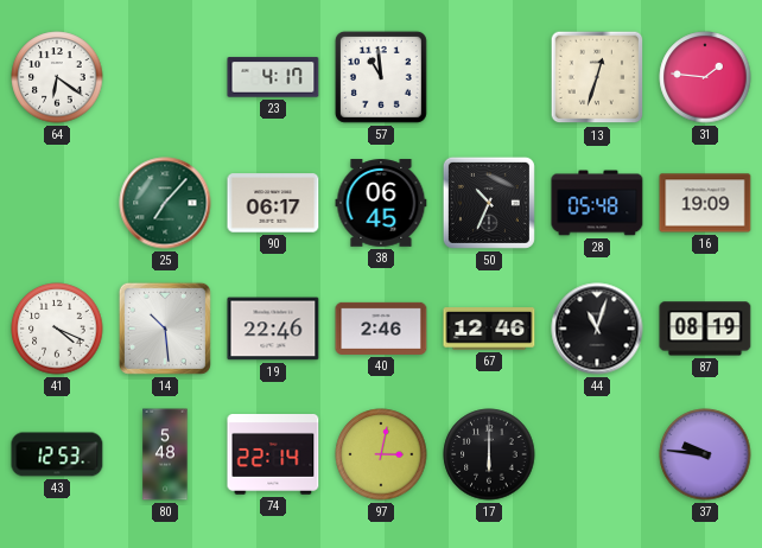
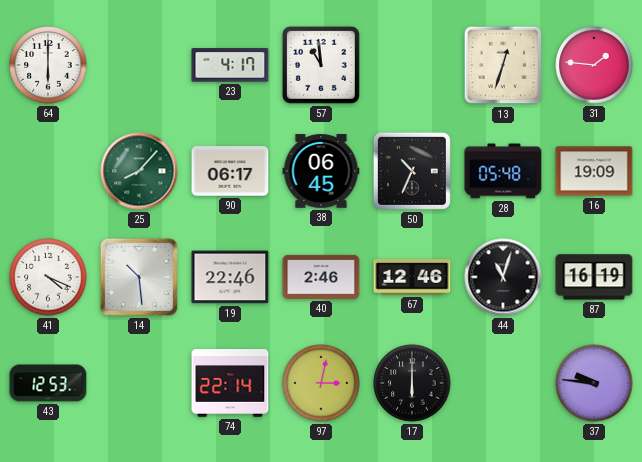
64: 6:21 -> 6:00 (48, 65)
25: 7:07 -> 8:07 (139, 171)
87: 08:19 -> 16:19 (594, 277)
80: 5:48 -> none (165, 454)
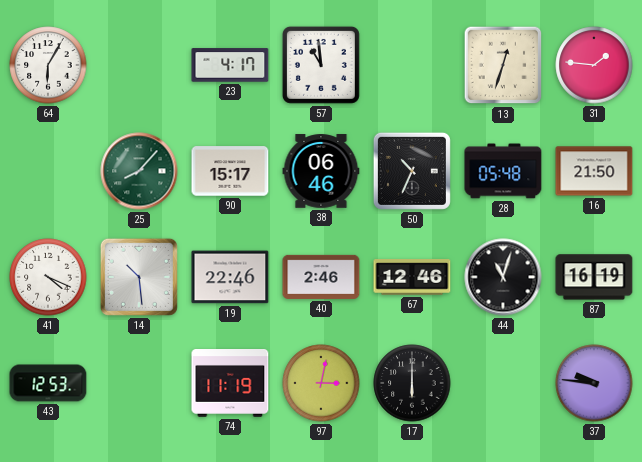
64: 6:00 -> 6:05 (48, 65)
90: 06:17 -> 15:17 (230, 171)
38: 06:45 -> 06:46 (321, 171)
16: 19:09 -> 21:50 (594, 171)
74: 22:14 -> 11:19 (230, 384)
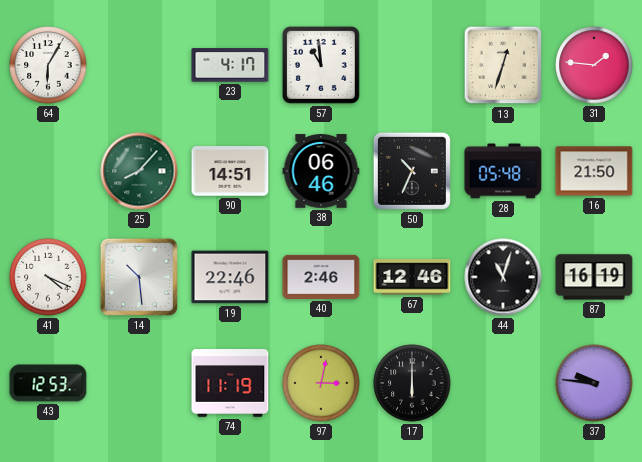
90: 15:17 -> 14:51 (230, 171)
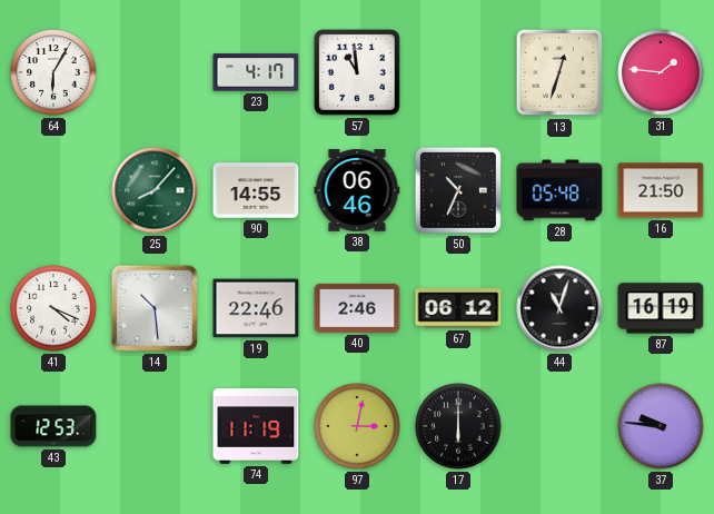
90: 14:51 -> 14:55 (256, 190)
67: 12:46 -> 06:12 (458, 308)
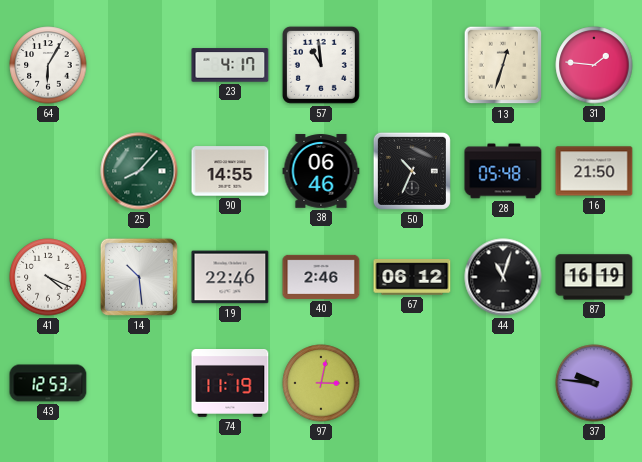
17: 6:00 -> none (458, 426)
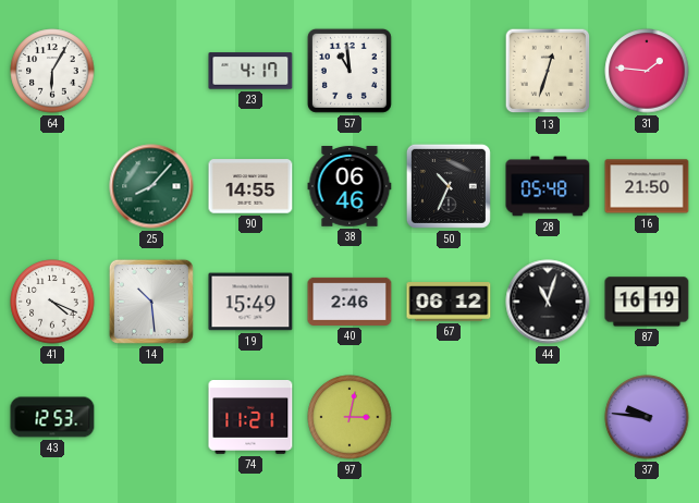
19: 22:46 -> 15:49 (250, 302)
74: 11:19 -> 11:21 (250, 418)
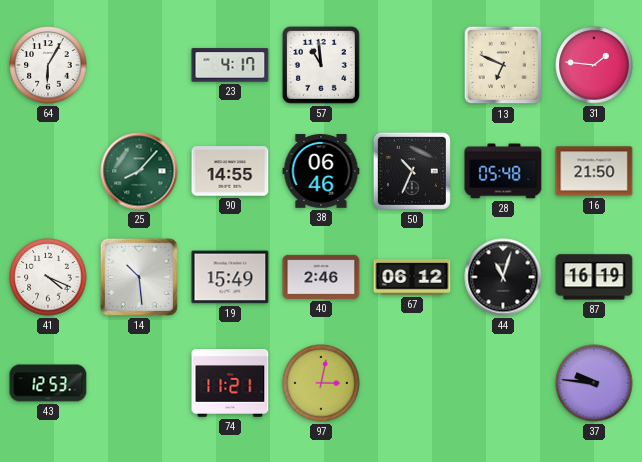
13: 12:33 -> 6:49 (503, 65)
